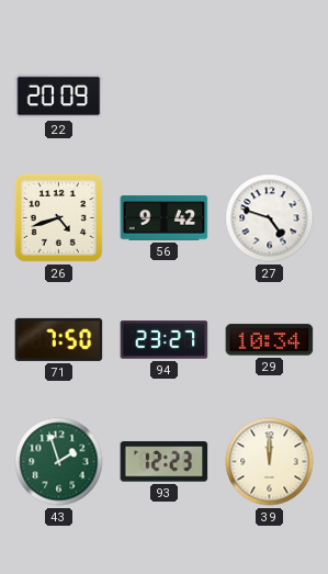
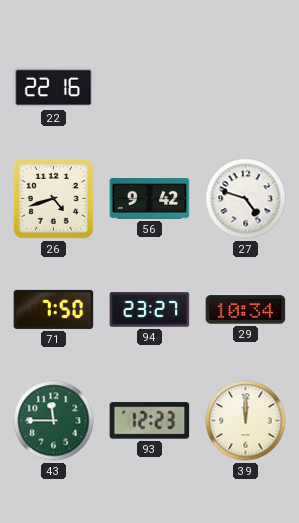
22: 20:09 -> 22:16 (54, 88)
43: 1:57 -> 11:45 (54, 421)
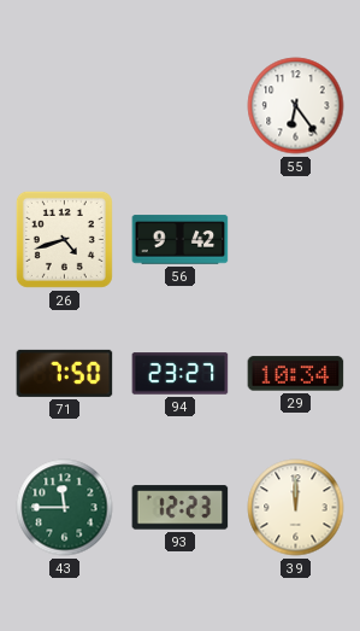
22: 22:16 -> none (54, 88)
55: none -> 6:24 (296, 106)
27: 4:48 -> none (246, 199)
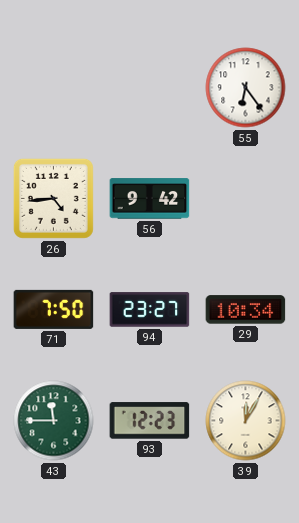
26: 4:42 -> 4:44 (53, 198)
39: 12:00 -> 12:05 (246, 421)
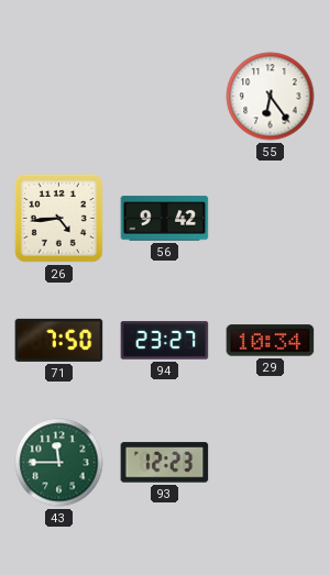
39: 12:05 -> none (246, 421)
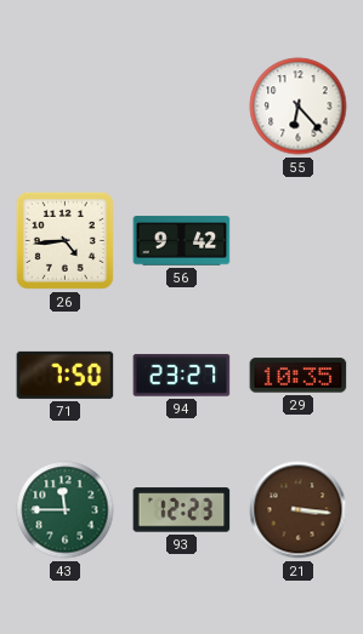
55: 6:24 -> 6:23 (299, 107)
29: 10:34 -> 10:35 (299, 376)
21: none -> 3:16 (299, 510)
